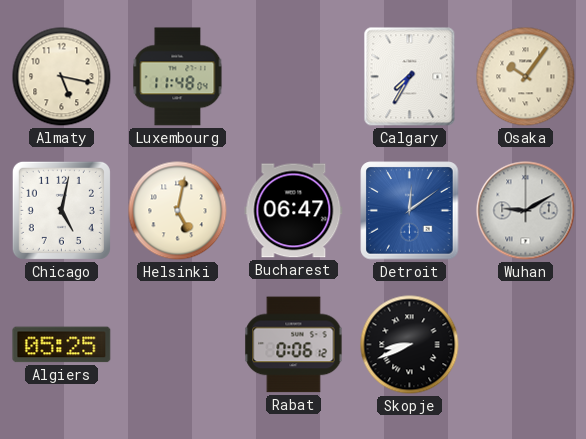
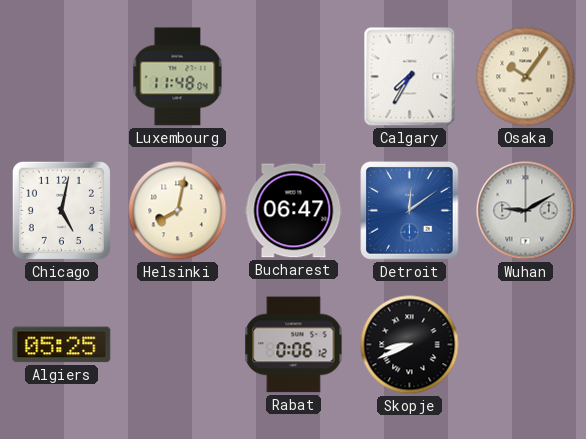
Almaty: 5:17 -> none (62, 77)
Helsinki: 5:02 -> 8:02 (178, 211)
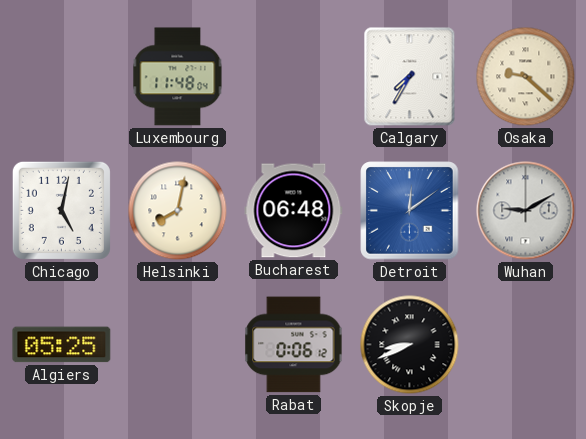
Osaka: 10:06 -> 9:22 (526, 77)
Bucharest: 06:47 -> 06:48 (294, 211)
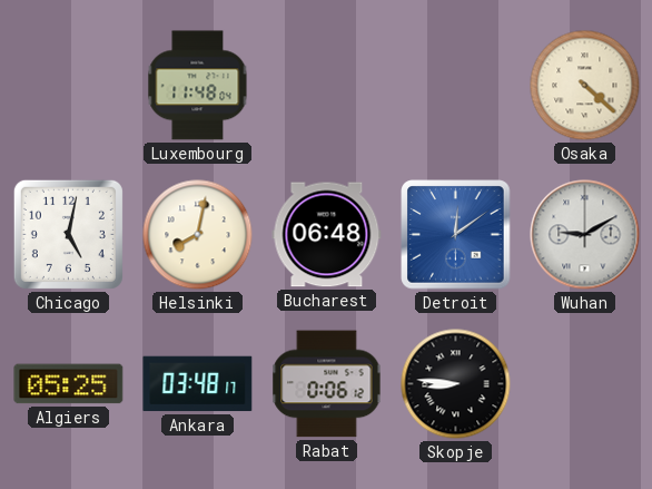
Calgary: 7:35 -> none (410, 77)
Osaka: 9:22 -> 4:22 (585, 86)
Ankara: none -> 03:48 (198, 384)
Skopje: 8:41 -> 8:46 (456, 384)
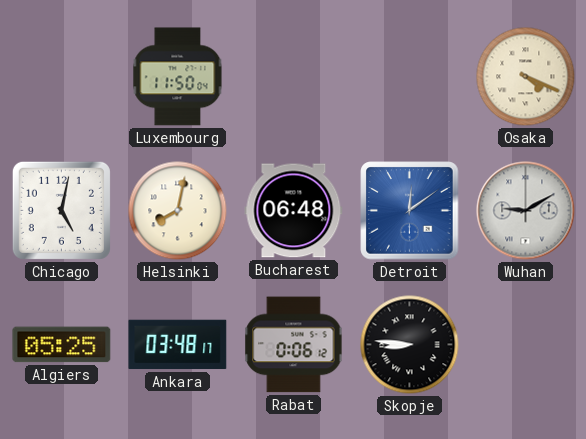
Luxembourg: 11:48 -> 11:50 (178, 77)
Osaka: 4:22 -> 4:19 (526, 77)
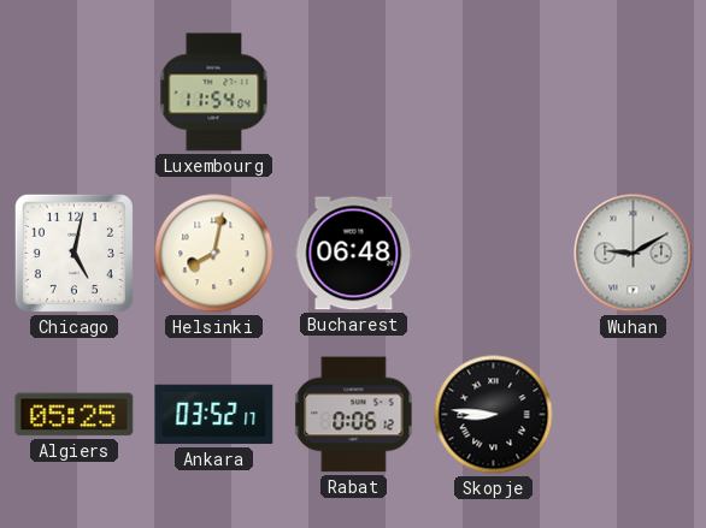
Luxembourg: 11:50 -> 11:54 (214, 93)
Osaka: 4:19 -> none (526, 77)
Detroit: 12:09 -> none (410, 211)
Ankara: 03:48 -> 03:52 (214, 415)
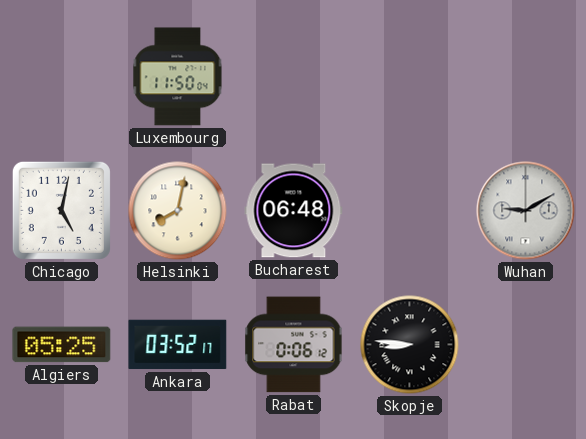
Luxembourg: 11:54 -> 11:50 (178, 77)
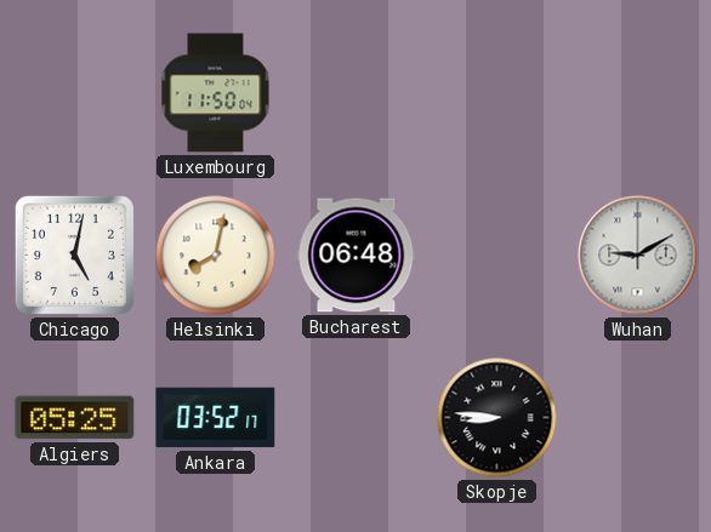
Rabat: 0:06 -> none (294, 345)
